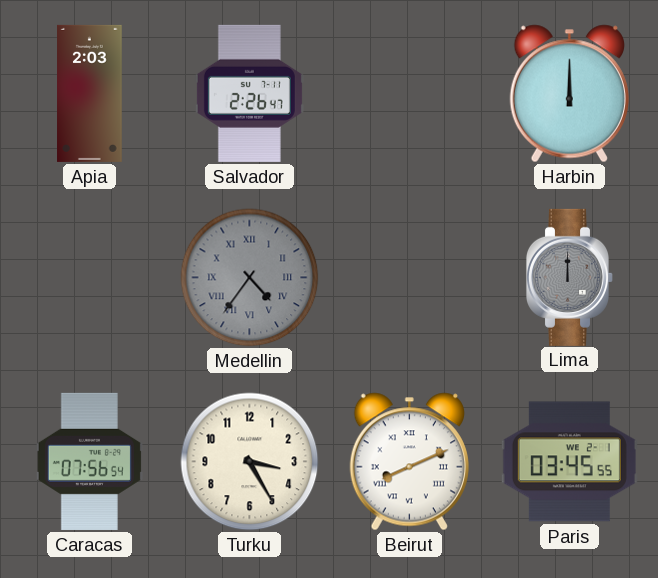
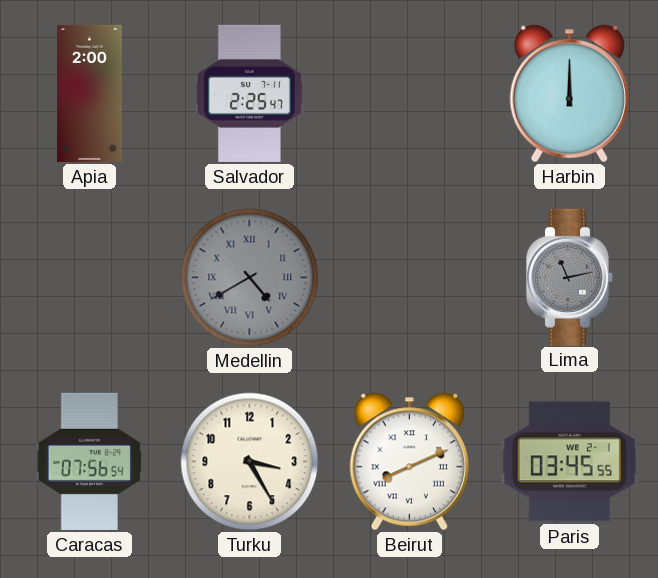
Apia: 2:03 -> 2:00 (90, 93)
Salvador: 2:26 -> 2:25 (249, 93)
Medellin: 4:36 -> 4:40 (250, 278)
Lima: 12:00 -> 11:13 (569, 277)
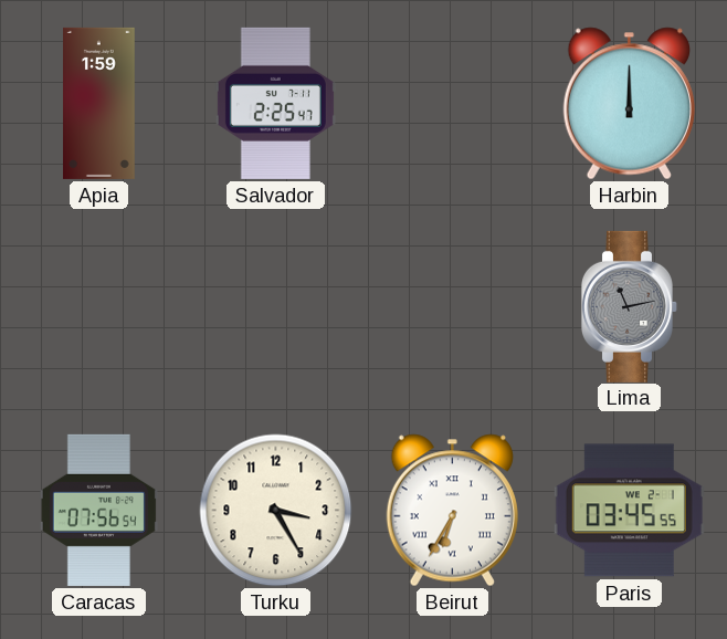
Apia: 2:00 -> 1:59 (99, 103)
Medellin: 4:40 -> none (250, 278)
Beirut: 8:11 -> 6:35 (452, 511)
